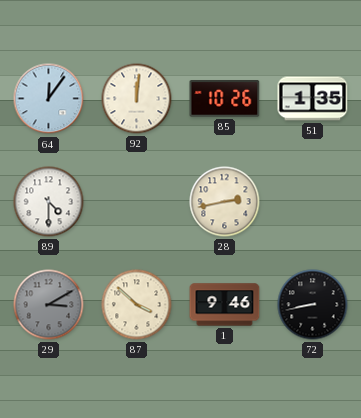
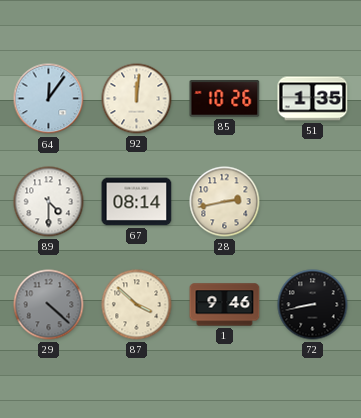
67: none -> 08:14 (137, 202)
29: 3:10 -> 4:22 (49, 305)
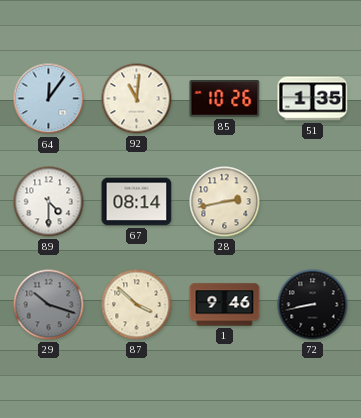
92: 12:01 -> 11:01 (137, 99)
29: 4:22 -> 10:18 (49, 305)
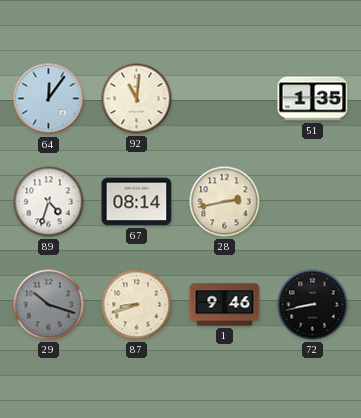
85: 10:26 -> none (225, 99)
89: 4:30 -> 4:33 (49, 202)
87: 3:52 -> 8:42 (137, 305)
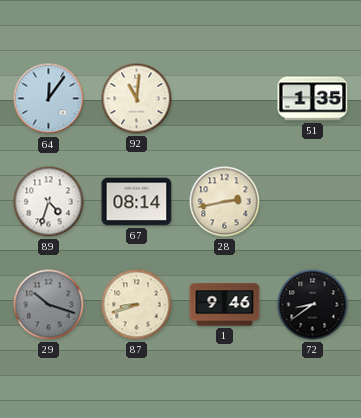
72: 8:43 -> 8:39 (313, 305)
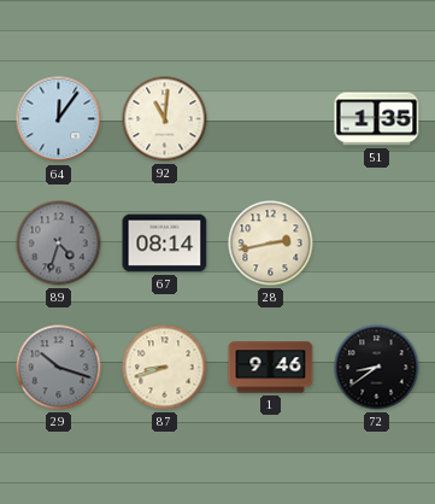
89 dial: white -> grey (59, 244)
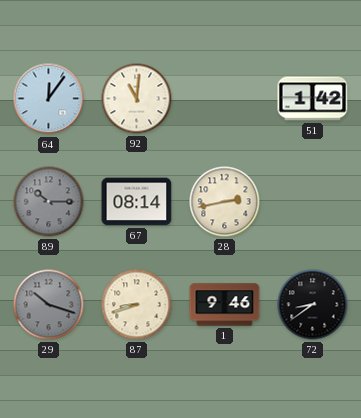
51: 1:35 -> 1:42 (313, 99)
89: 4:33 -> 10:15 (49, 202)
